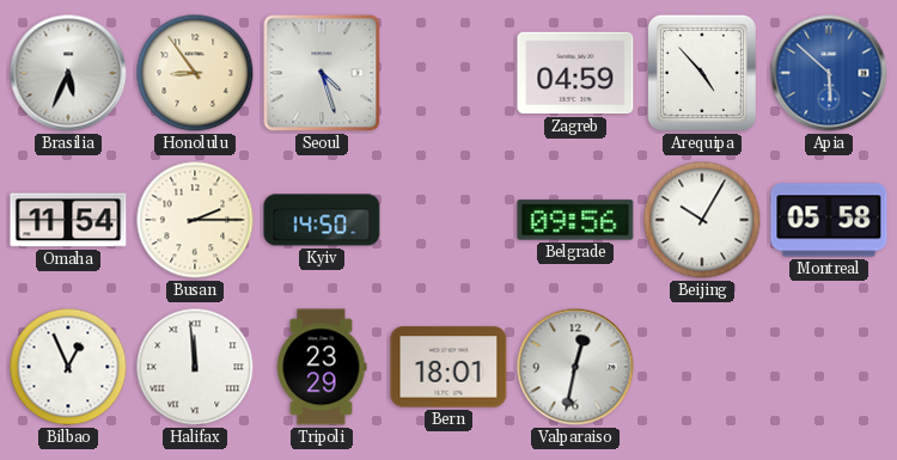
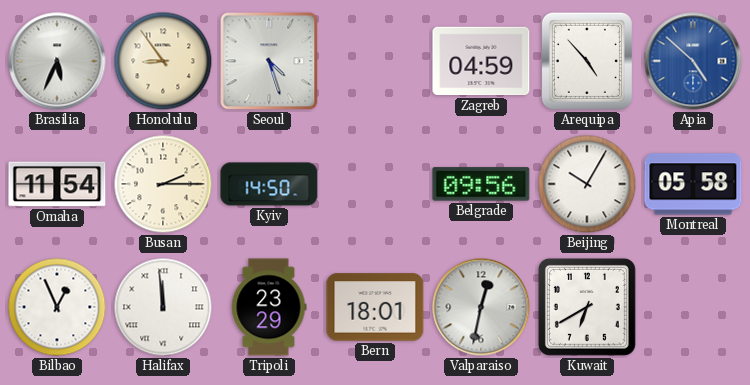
Apia: 5:52 -> 4:52 (693, 61)
Kuwait: none -> 6:40 (587, 307)
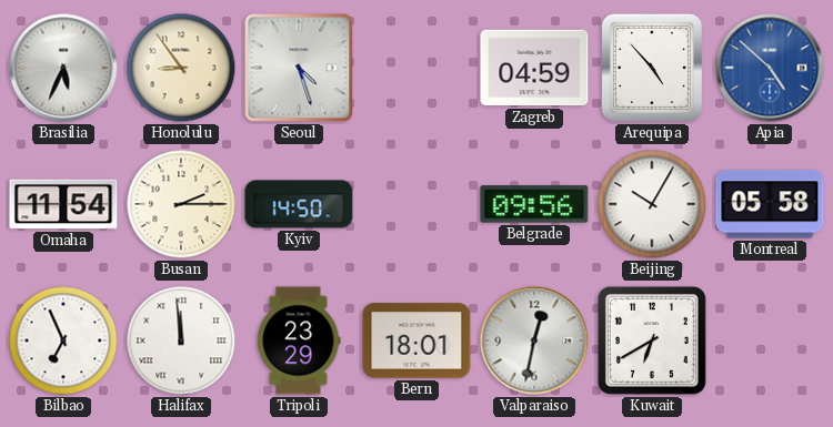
Bilbao: 12:56 -> 6:56 (63, 340)
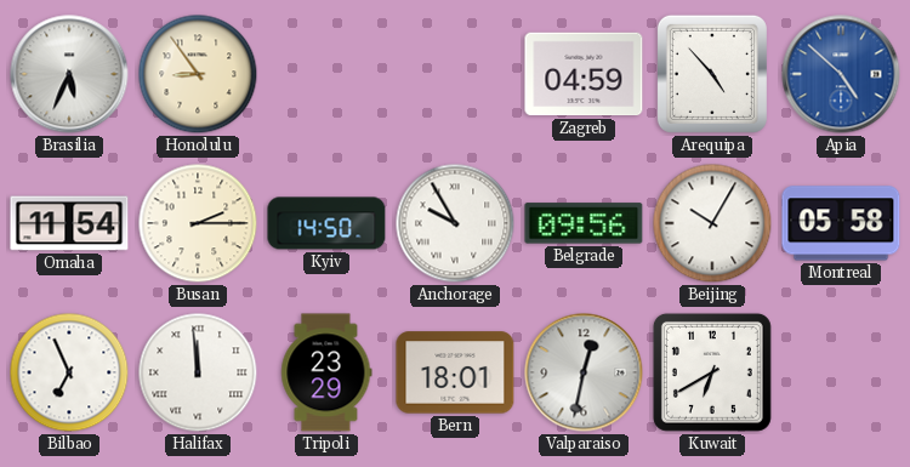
Seoul: 4:27 -> none (299, 68)
Anchorage: none -> 9:55 (455, 223)
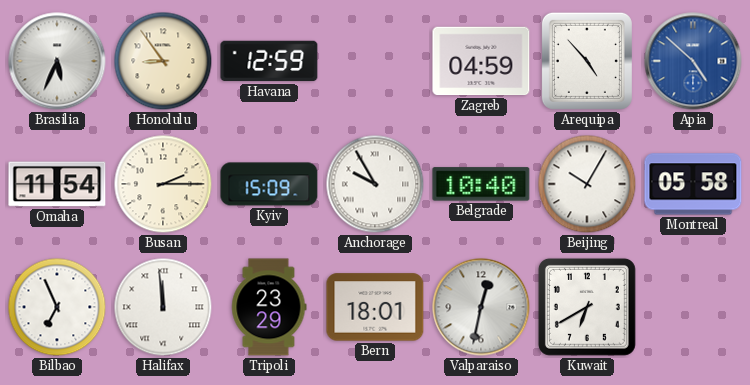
Havana: none -> 12:59 (269, 61)
Kyiv: 14:50 -> 15:09 (269, 184)
Belgrade: 09:56 -> 10:40 (481, 184)
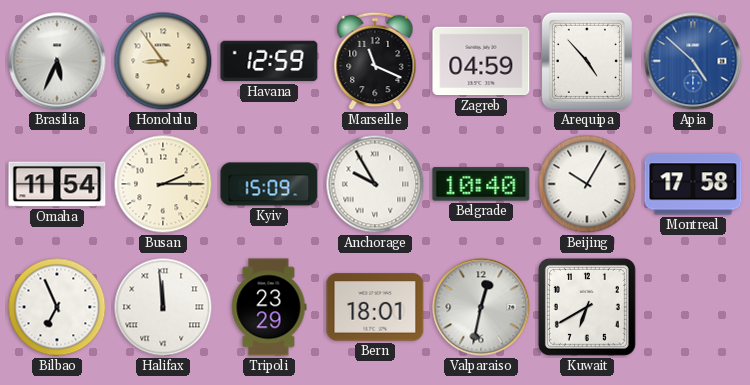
Marseille: none -> 11:19 (375, 61)
Montreal: 05:58 -> 17:58 (693, 184)
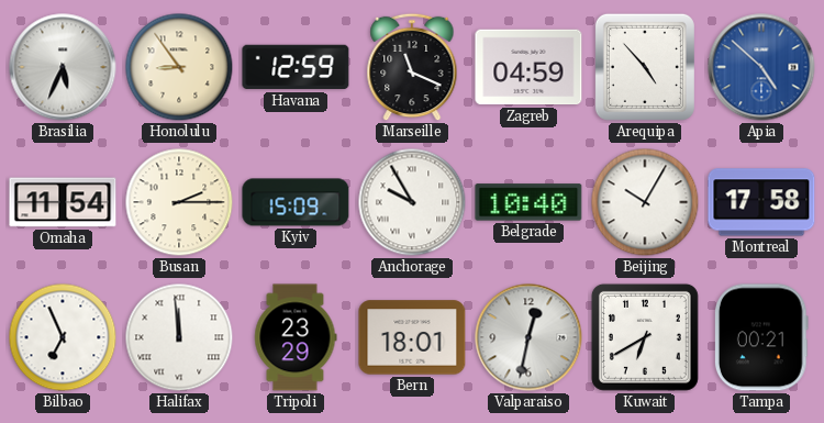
Tampa: none -> 00:21 (761, 337)
